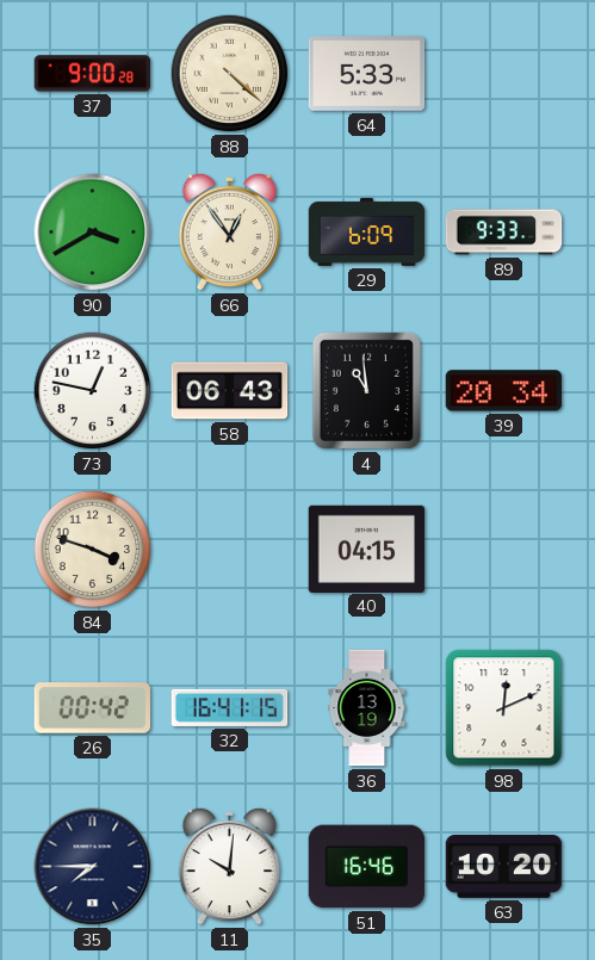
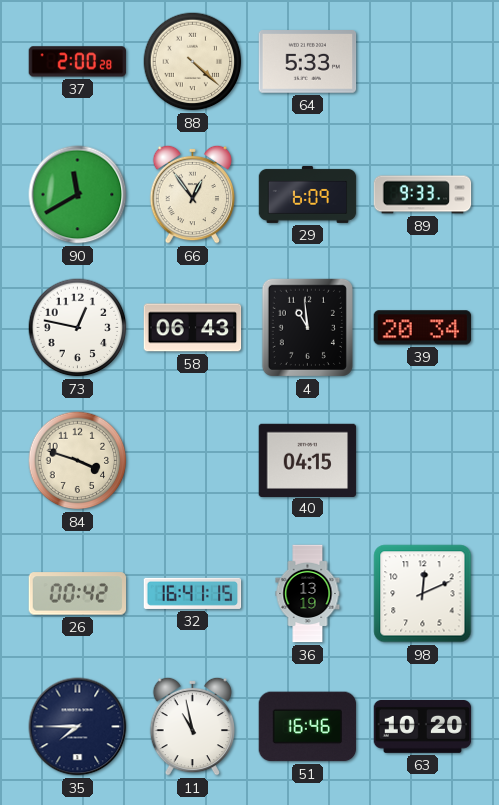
37: 9:00 -> 2:00 (78, 62)
90: 3:40 -> 11:40 (78, 195)
11: 10:01 -> 10:58 (193, 726)
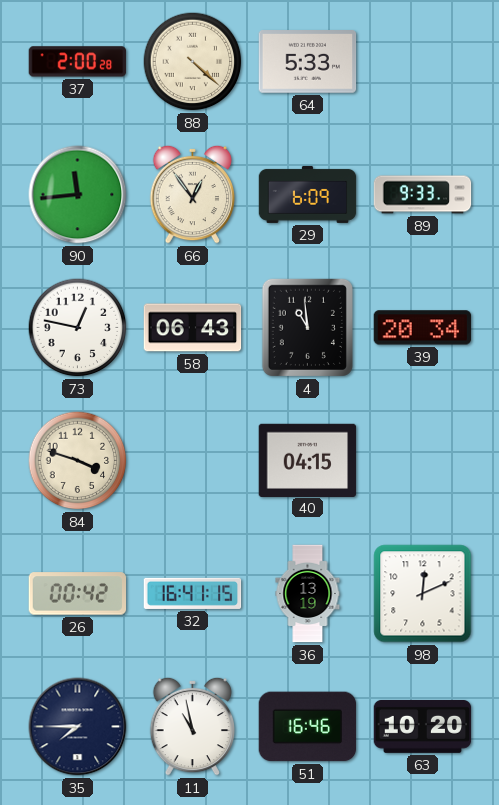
90: 11:40 -> 11:44 (78, 195)
